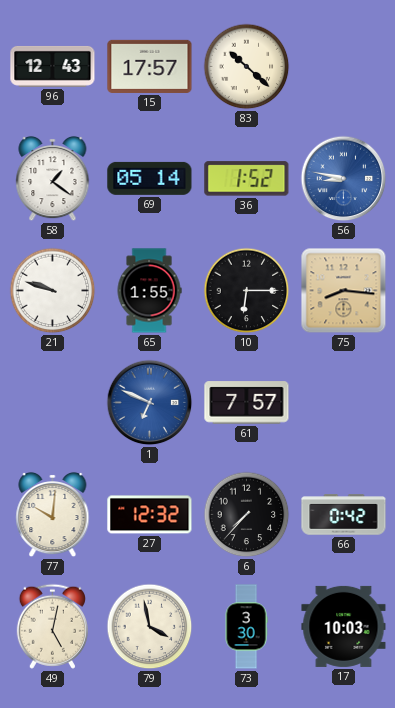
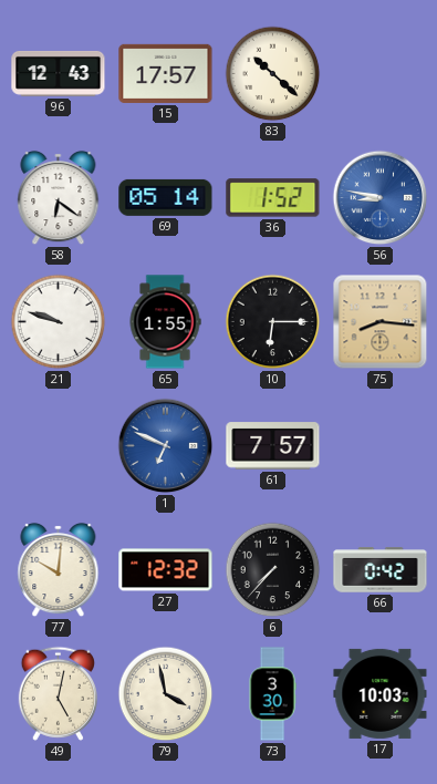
58: 1:21 -> 6:21 (59, 198)
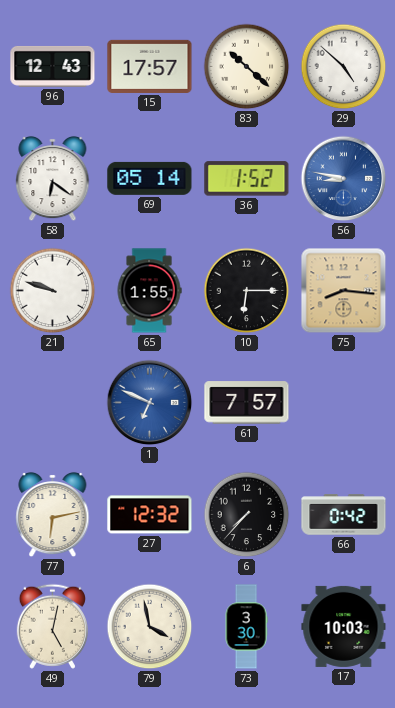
29: none -> 4:52 (344, 67)
77: 10:01 -> 6:13 (53, 515)
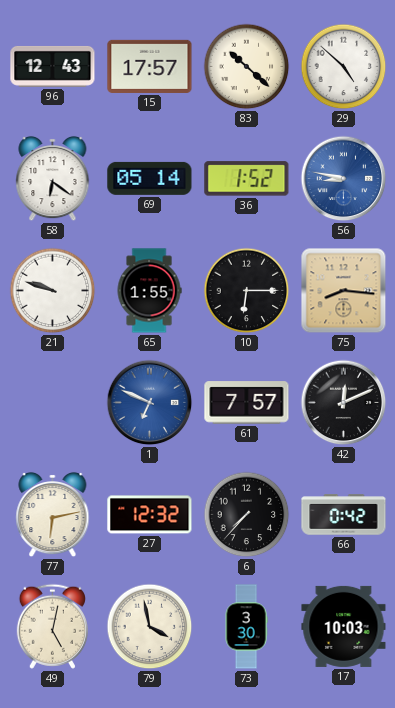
42: none -> 12:11 (344, 403)
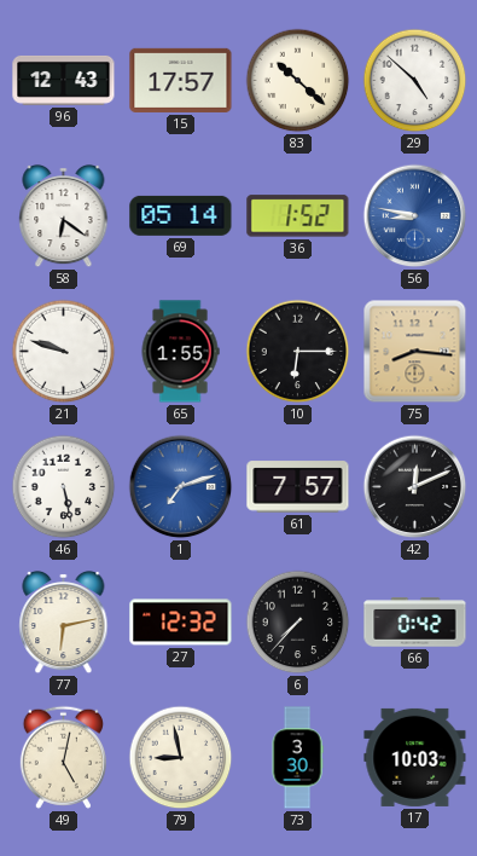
46: none -> 5:28 (64, 487)
1: 6:49 -> 7:12 (181, 487)
79: 3:58 -> 8:58 (181, 758)
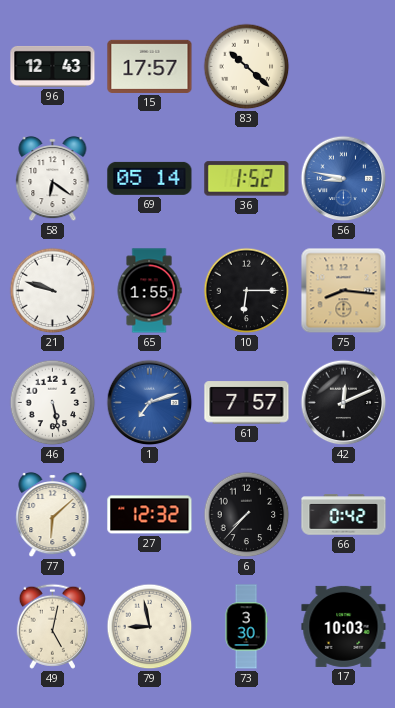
29: 4:52 -> none (415, 81)
77: 6:13 -> 6:08 (53, 515)
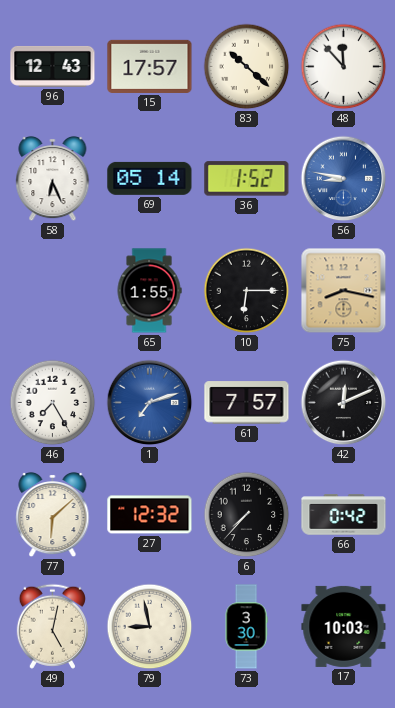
48: none -> 11:53 (344, 67)
58: 6:21 -> 6:26 (53, 179)
21: 9:48 -> none (53, 291)
75: 8:16 -> 8:17 (344, 291)
46: 5:28 -> 7:25 (53, 403)
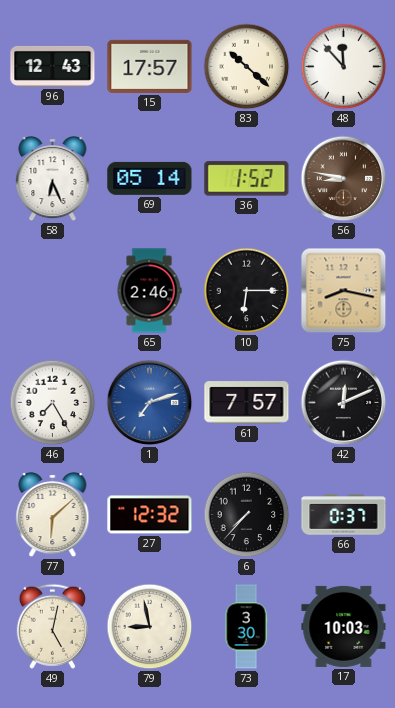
56 dial: blue -> brown (344, 179)
65: 1:55 -> 2:46 (149, 291)
66: 0:42 -> 0:37 (344, 515)
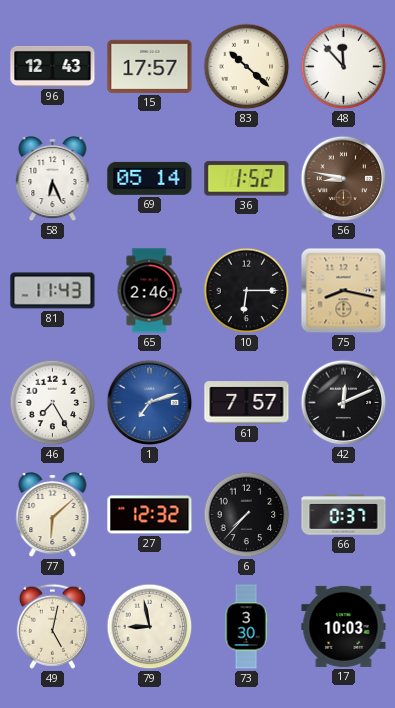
81: none -> 11:43 (53, 291)
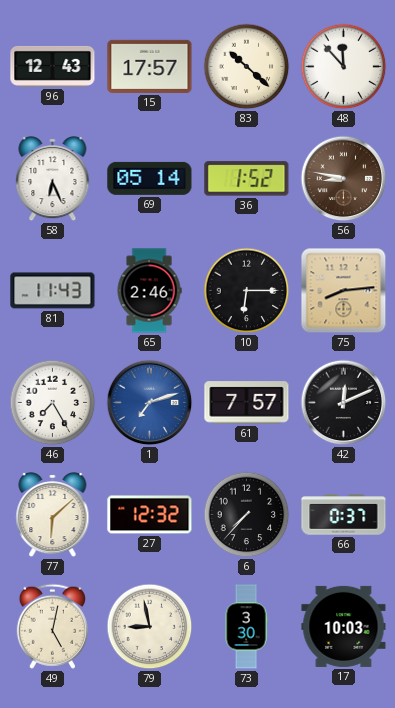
75: 8:17 -> 8:14 (344, 291)
